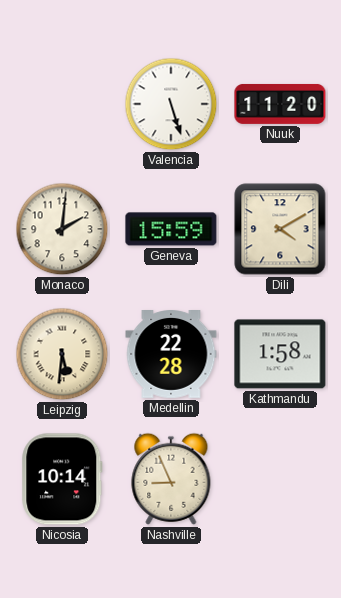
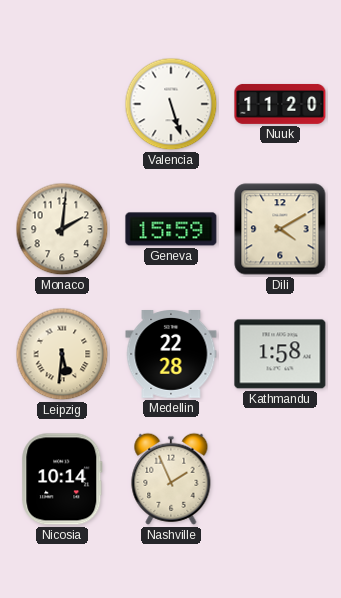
Nashville: 8:56 -> 1:56 (171, 479)
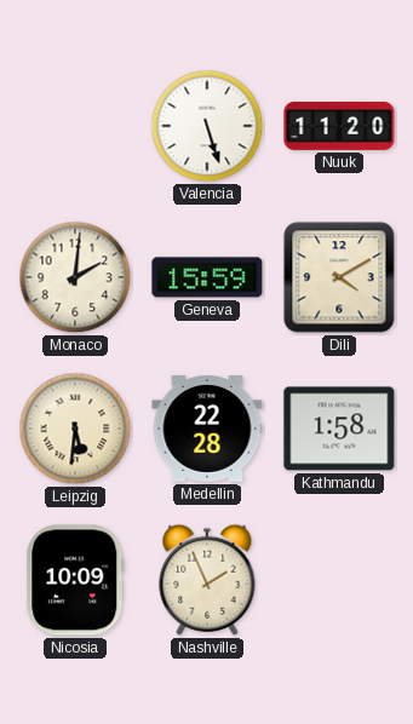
Nicosia: 10:14 -> 10:09 (75, 580)
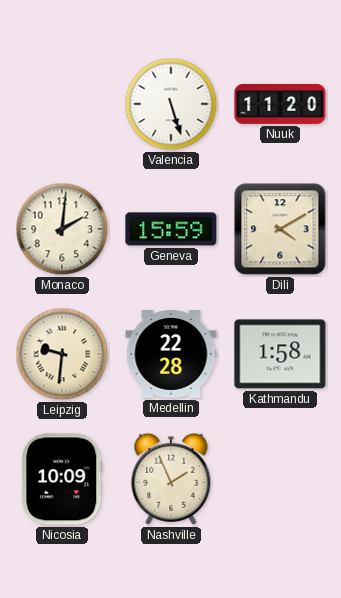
Leipzig: 5:31 -> 9:31 (62, 354)
